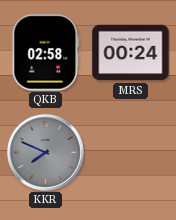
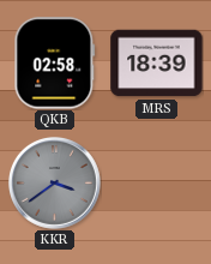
MRS: 00:24 -> 18:39 (157, 64)
KKR: 7:49 -> 3:39 (54, 182)
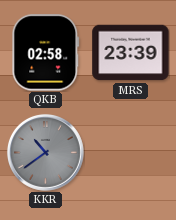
MRS: 18:39 -> 23:39 (131, 53)
KKR: 3:39 -> 10:39 (45, 152)
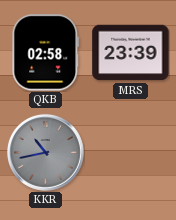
KKR: 10:39 -> 10:43 (45, 152)
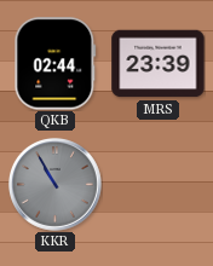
QKB: 02:58 -> 02:44 (56, 64)
KKR: 10:43 -> 10:55 (54, 184)
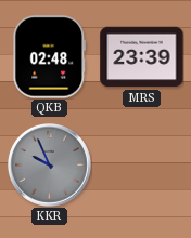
QKB: 02:44 -> 02:48 (50, 57)
KKR: 10:55 -> 9:56 (49, 164)
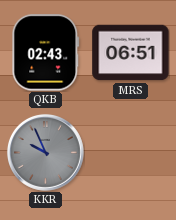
QKB: 02:48 -> 02:43 (46, 53)
MRS: 23:39 -> 06:51 (131, 53)
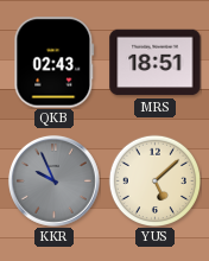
MRS: 06:51 -> 18:51 (156, 63)
YUS: none -> 5:08 (154, 180)
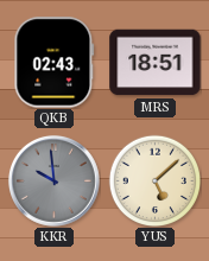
KKR: 9:56 -> 9:59 (53, 180)
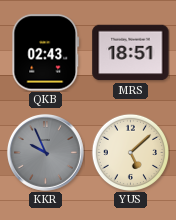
KKR: 9:59 -> 9:56 (45, 152)
